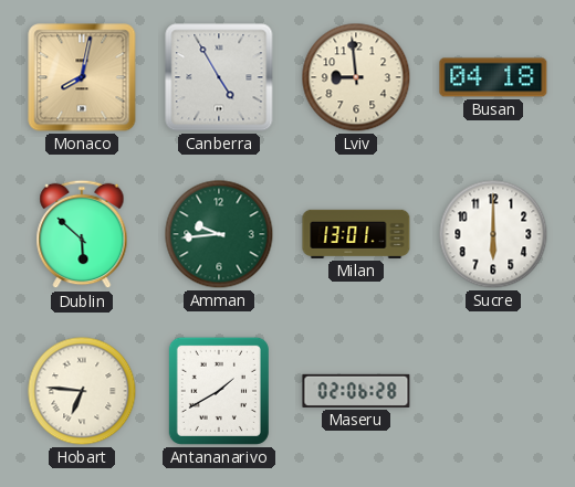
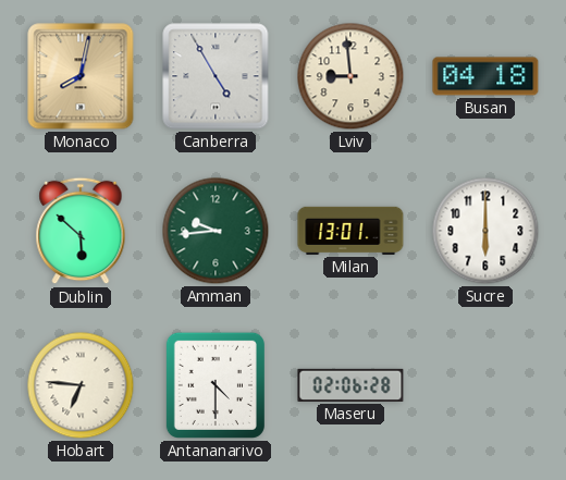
Antananarivo: 1:40 -> 4:30 (216, 385)
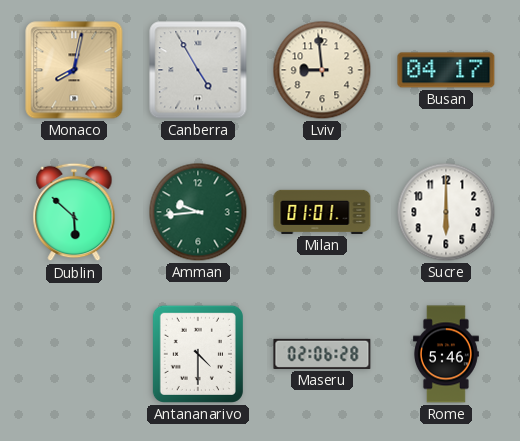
Busan: 04:18 -> 04:17 (446, 70)
Milan: 13:01 -> 01:01 (322, 212)
Hobart: 6:46 -> none (81, 385)
Rome: none -> 5:46 (446, 354)
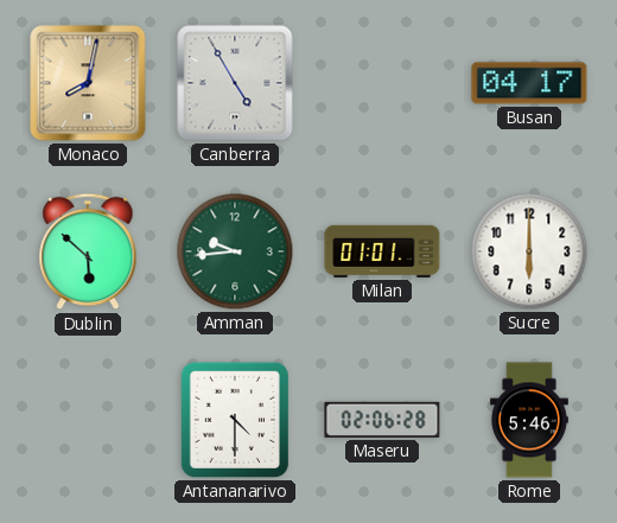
Lviv: 8:59 -> none (322, 70)
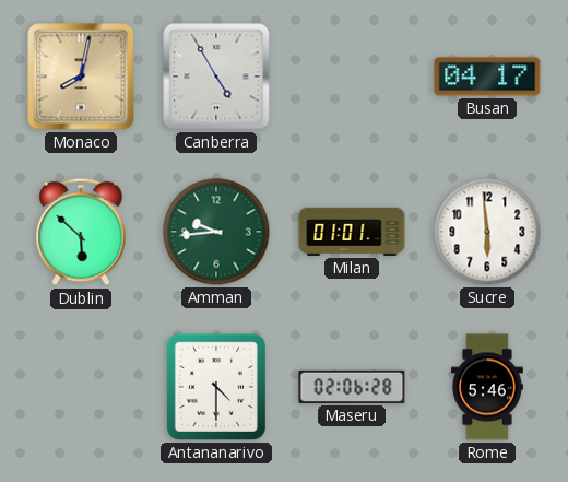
Sucre: 6:00 -> 5:59 (487, 232)
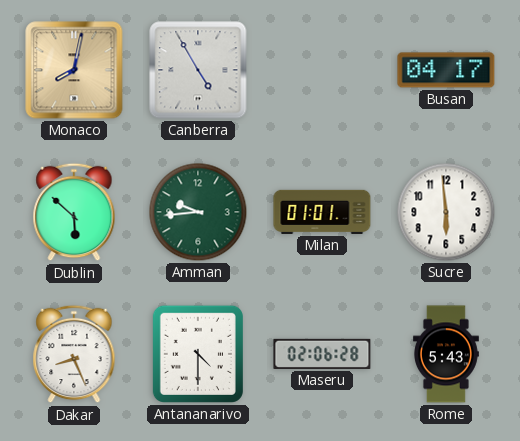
Dakar: none -> 8:26 (74, 354)
Rome: 5:46 -> 5:43 (446, 354)
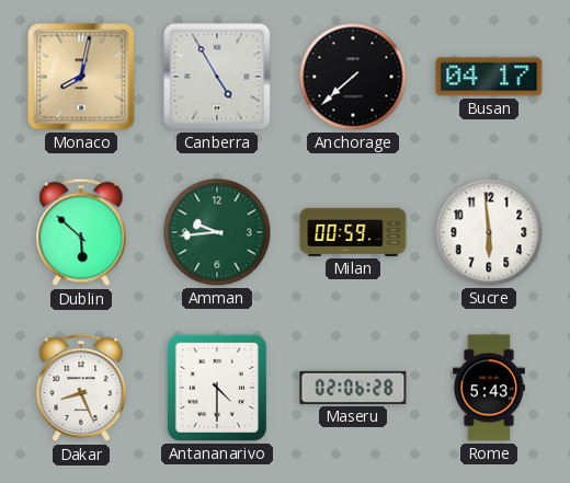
Anchorage: none -> 7:38 (353, 77)
Milan: 01:01 -> 00:59 (353, 232)
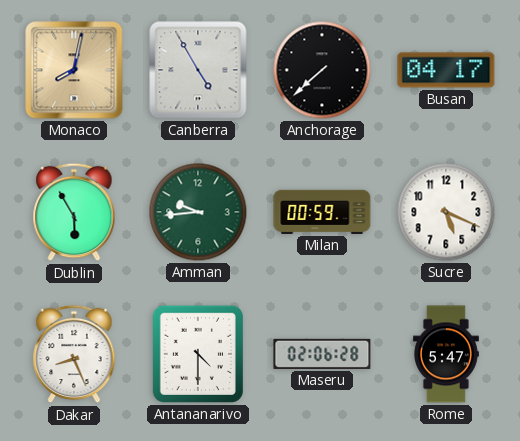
Dublin: 5:52 -> 5:55 (74, 212)
Sucre: 5:59 -> 5:19 (446, 212)
Rome: 5:43 -> 5:47 (446, 354)
